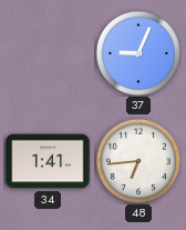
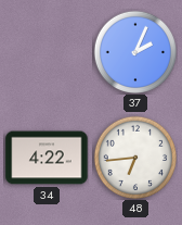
37: 9:04 -> 2:04 (135, 52)
34: 1:41 -> 4:22 (47, 158)
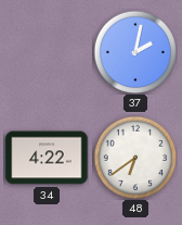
37: 2:04 -> 2:02 (135, 52)
48: 6:44 -> 6:39 (135, 158)
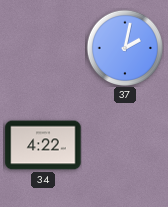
48: 6:39 -> none (135, 158)
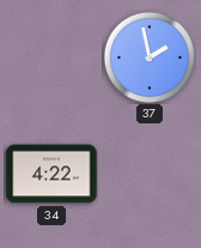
37: 2:02 -> 1:58 (150, 58)
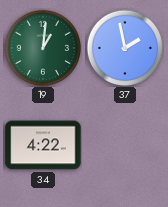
19: none -> 1:01 (43, 48)
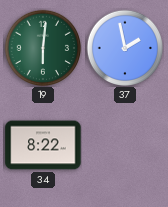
19: 1:01 -> 6:01 (43, 48)
34: 4:22 -> 8:22 (43, 145)
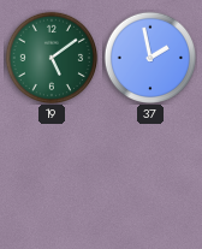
19: 6:01 -> 5:09 (52, 58)
34: 8:22 -> none (43, 145)
